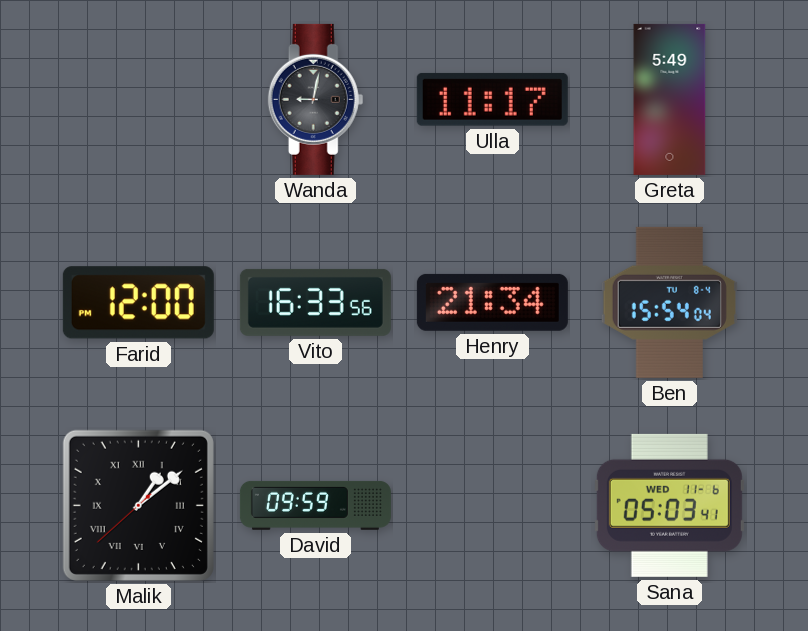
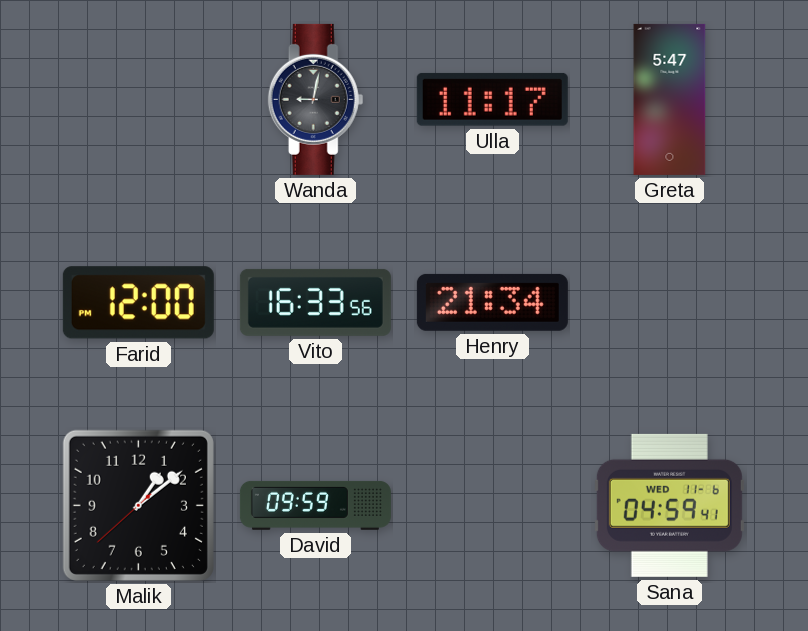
Greta: 5:49 -> 5:47 (670, 99)
Ben: 15:54 -> none (669, 302)
Malik numerals: Roman -> Arabic (138, 505)
Sana: 05:03 -> 04:59 (669, 505)
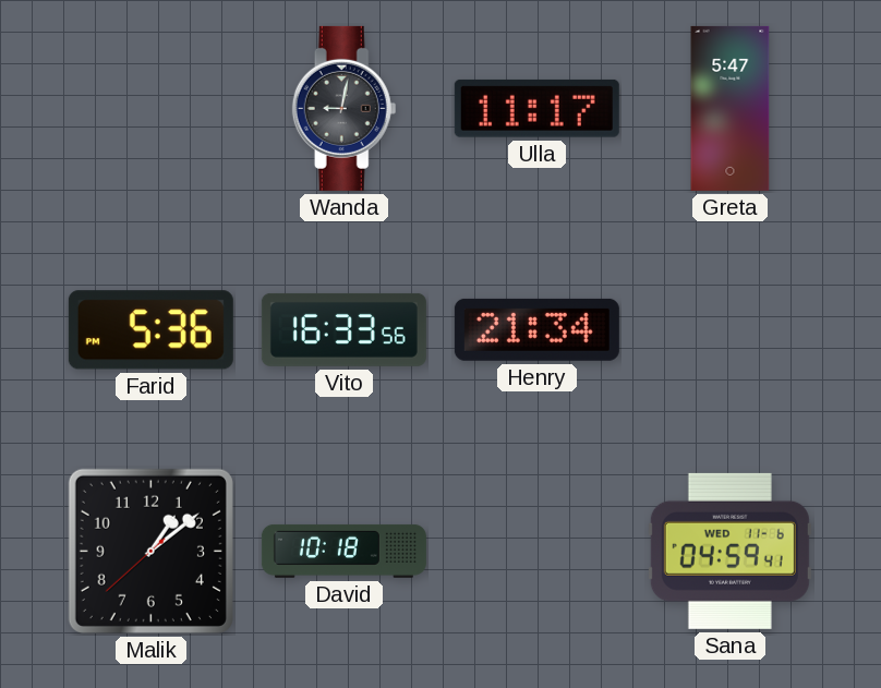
Farid: 12:00 -> 5:36 (150, 330)
David: 09:59 -> 10:18 (343, 551)
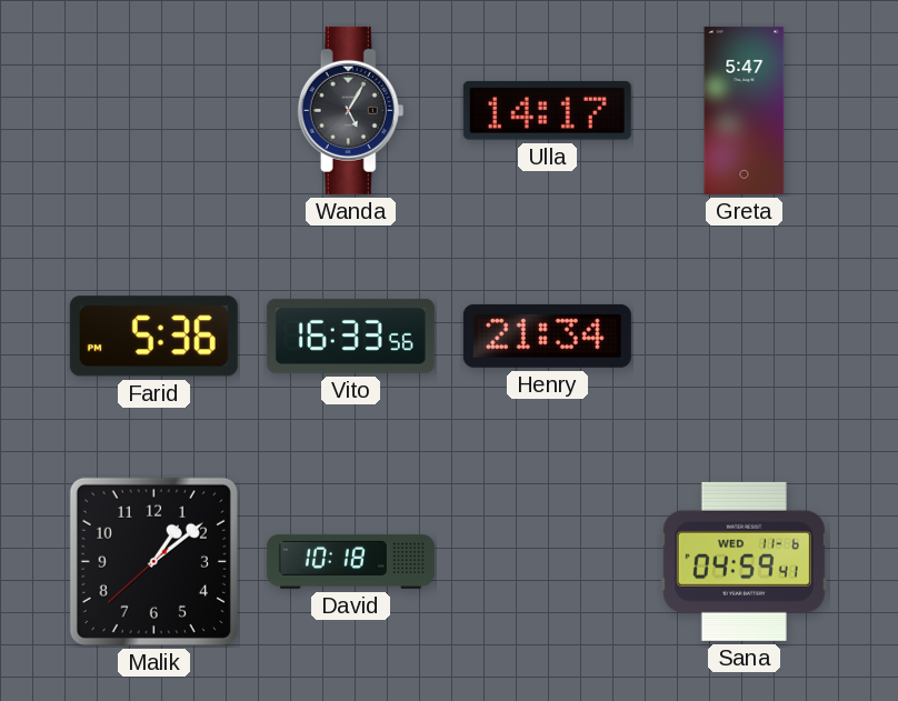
Wanda: 9:02 -> 5:05 (351, 110)
Ulla: 11:17 -> 14:17 (547, 110)
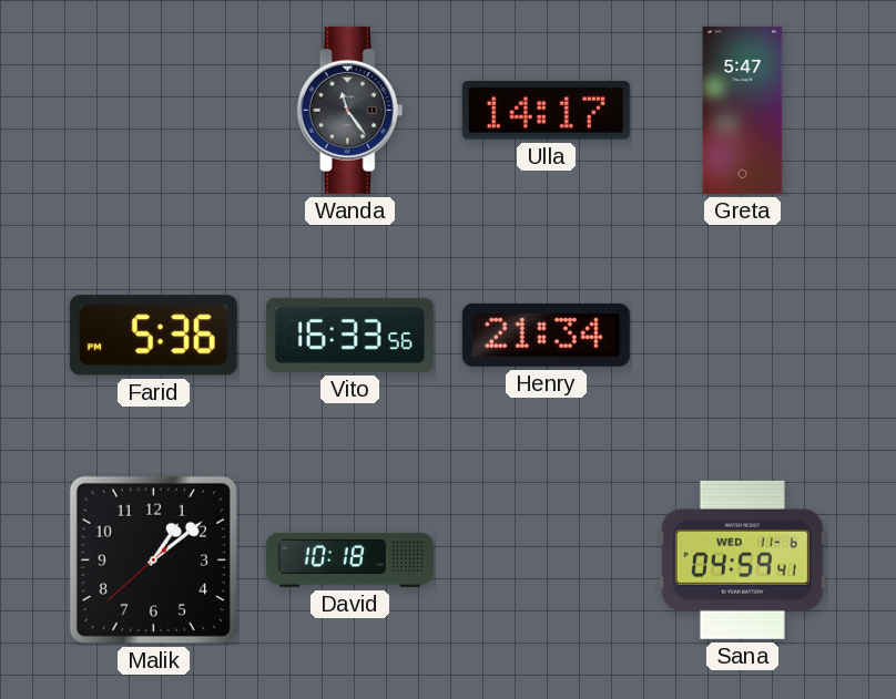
Wanda: 5:05 -> 11:24 (350, 110)
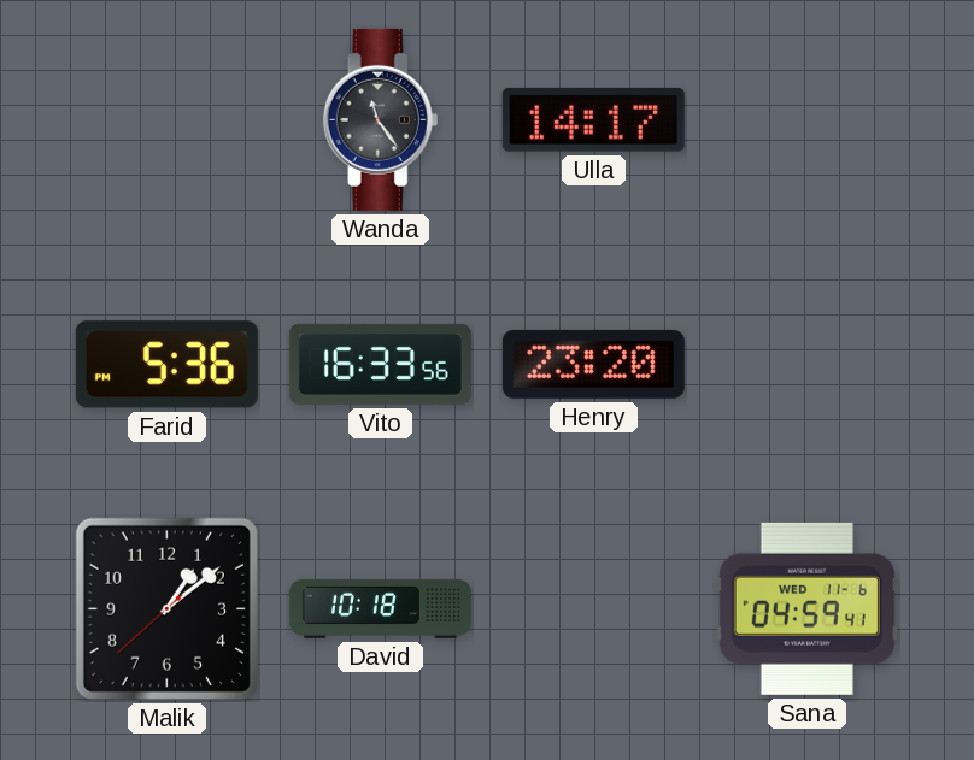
Greta: 5:47 -> none (743, 110)
Henry: 21:34 -> 23:20 (593, 364)
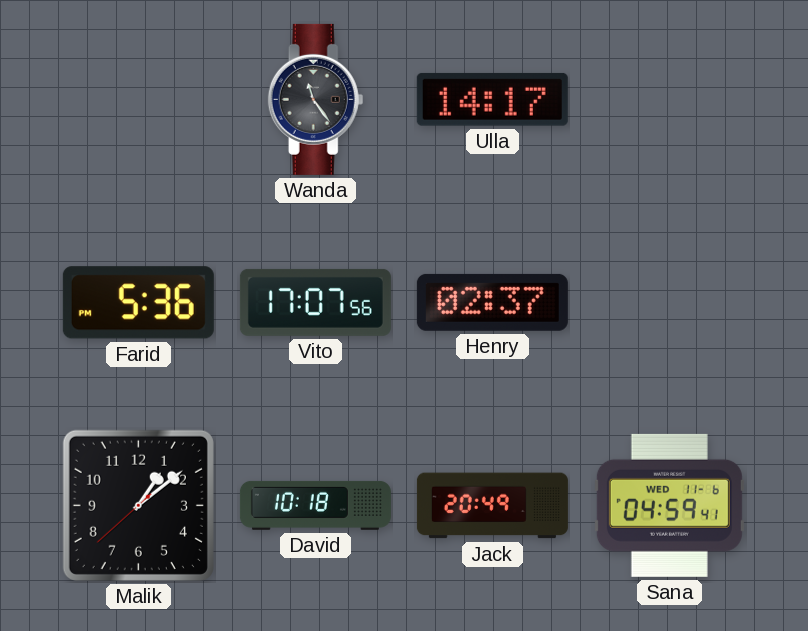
Vito: 16:33 -> 17:07 (315, 302)
Henry: 23:20 -> 02:37 (492, 302)
Jack: none -> 20:49 (492, 506)
